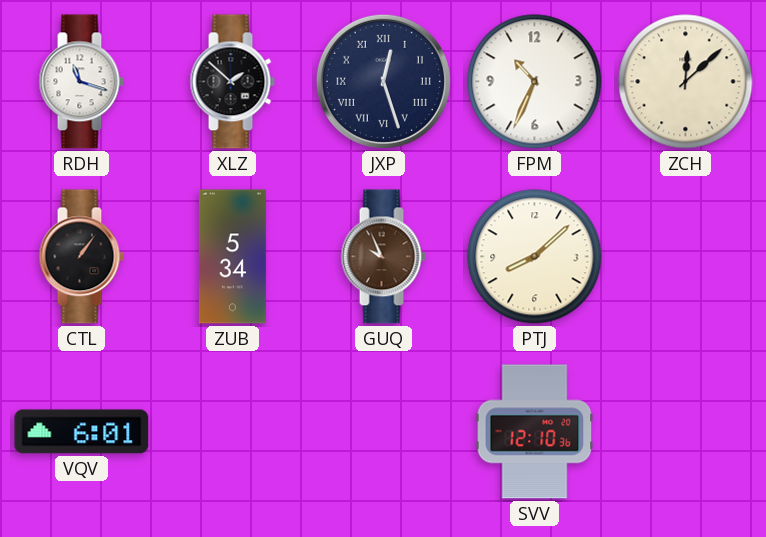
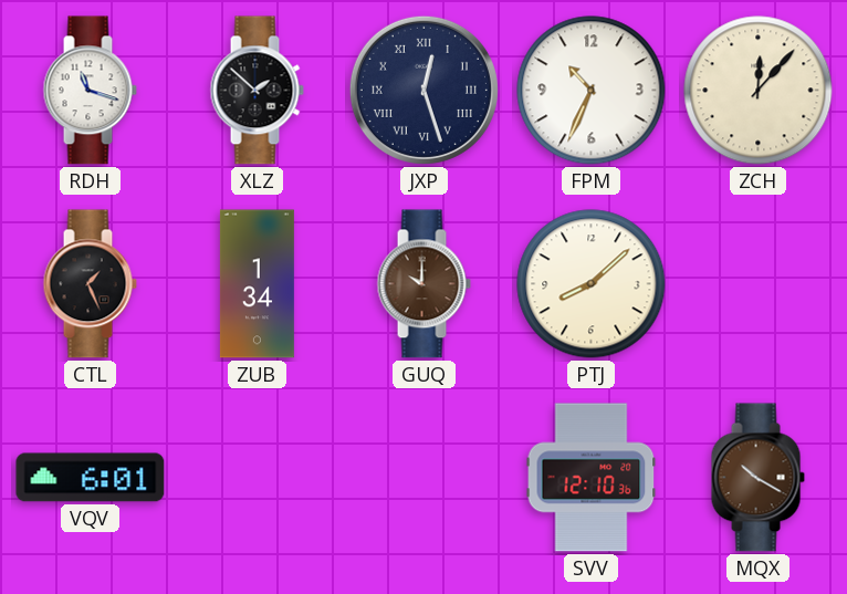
ZCH: 12:08 -> 12:07 (759, 91)
CTL: 1:06 -> 1:26 (90, 284)
ZUB: 5:34 -> 1:34 (257, 284)
GUQ: 9:56 -> 10:00 (423, 284)
MQX: none -> 10:20 (757, 478)
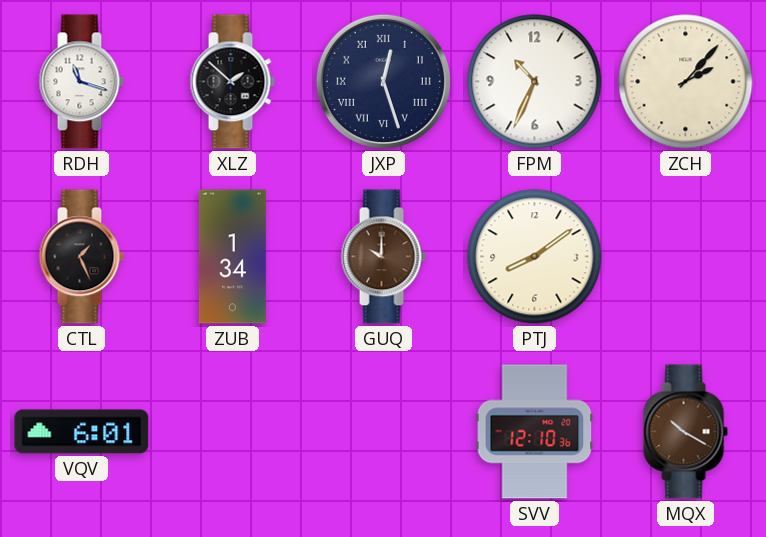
ZCH: 12:07 -> 2:07 (686, 82)
PTJ: 8:08 -> 8:09 (535, 257)
